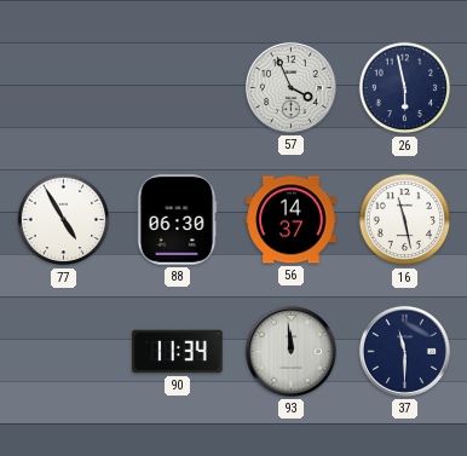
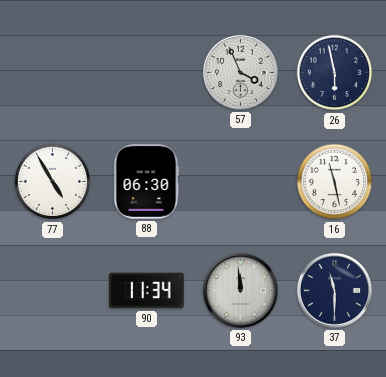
56: 14:37 -> none (292, 220)
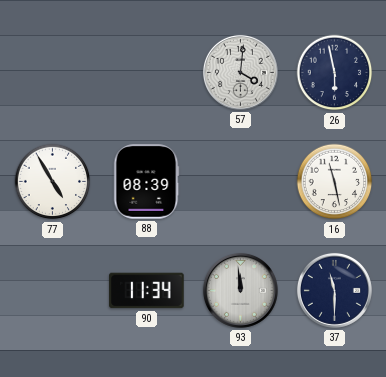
57: 3:56 -> 4:01 (240, 72)
88: 06:30 -> 08:39 (146, 182)
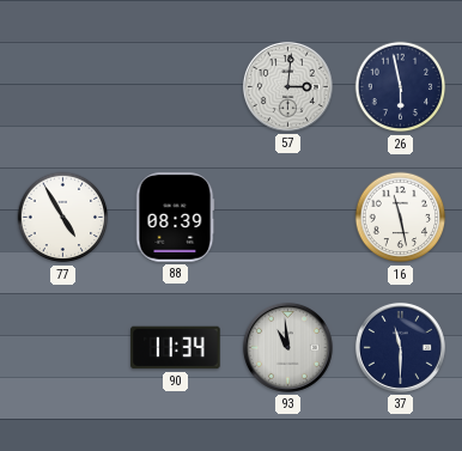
57: 4:01 -> 3:01 (287, 86)
93: 11:59 -> 10:59 (287, 347)
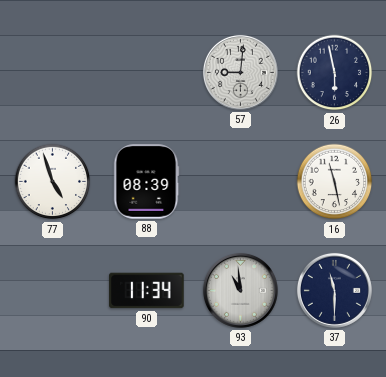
57: 3:01 -> 9:01 (240, 72)
77: 4:55 -> 4:57 (53, 182)
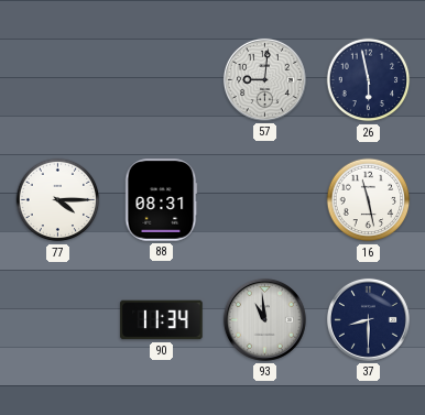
77: 4:57 -> 4:15 (58, 200)
88: 08:39 -> 08:31 (161, 200)
37: 11:30 -> 8:30 (368, 319)
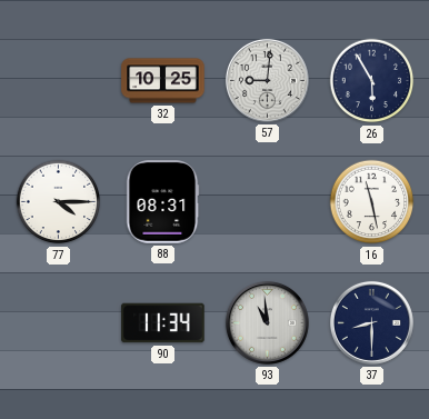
32: none -> 10:25 (163, 81)
26: 5:58 -> 5:55 (372, 81)
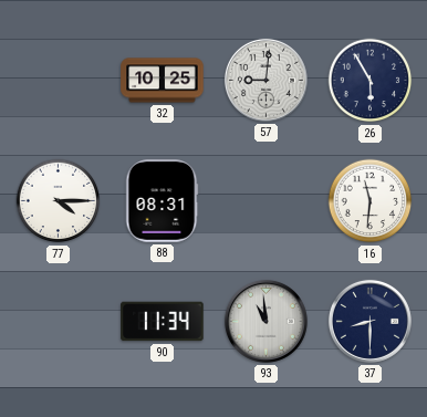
16: 11:28 -> 11:31 (371, 201)
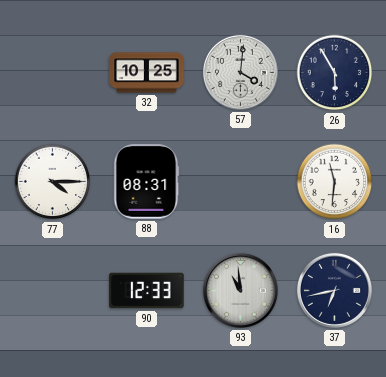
57: 9:01 -> 4:01 (240, 72)
90: 11:34 -> 12:33 (147, 291)
37: 8:30 -> 6:43 (334, 290)
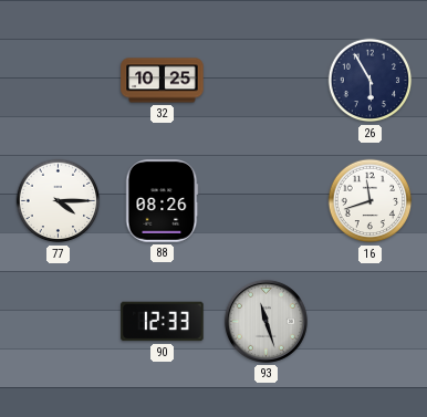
57: 4:01 -> none (240, 72)
88: 08:31 -> 08:26 (162, 201)
16: 11:31 -> 11:42 (371, 201)
93: 10:59 -> 11:27 (265, 321)
37: 6:43 -> none (334, 290)
